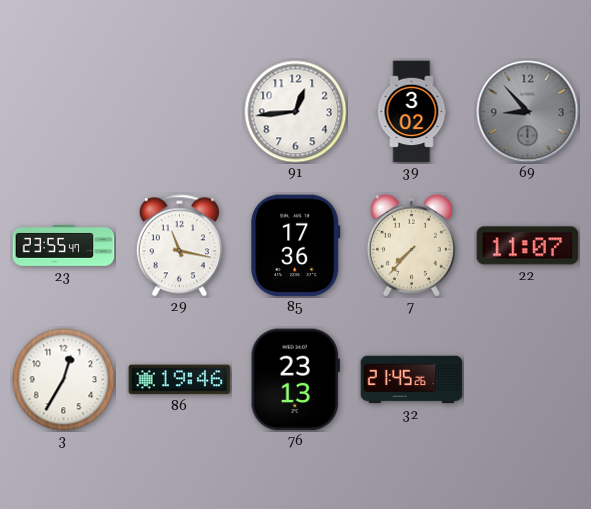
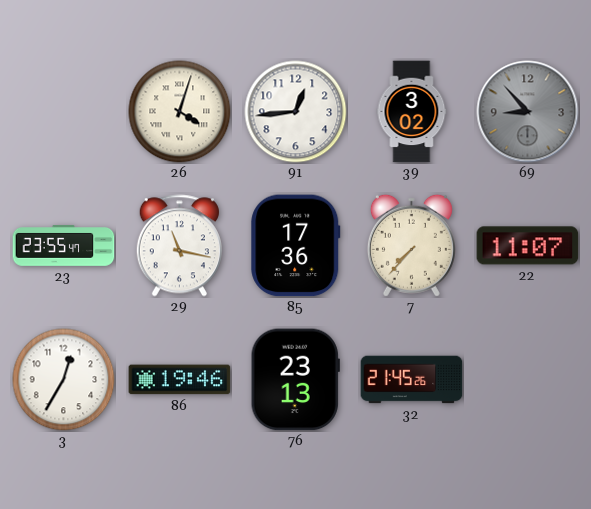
26: none -> 4:03 (180, 112)
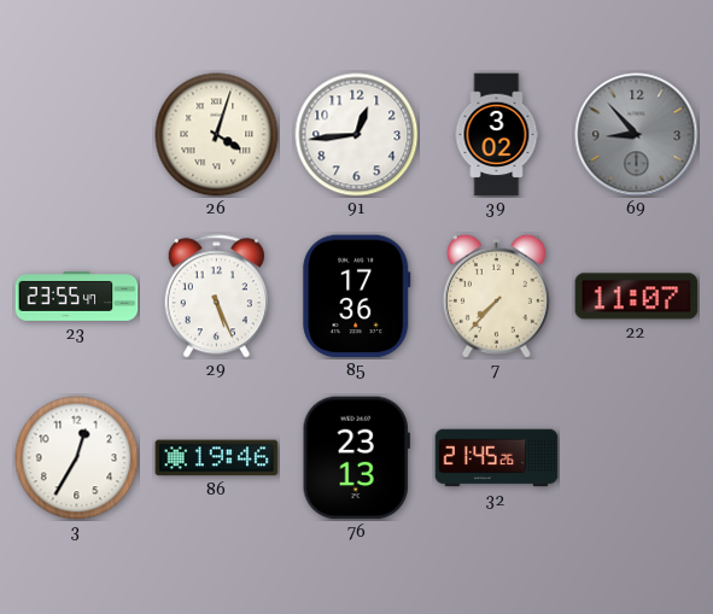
29: 11:17 -> 5:26 (216, 297)
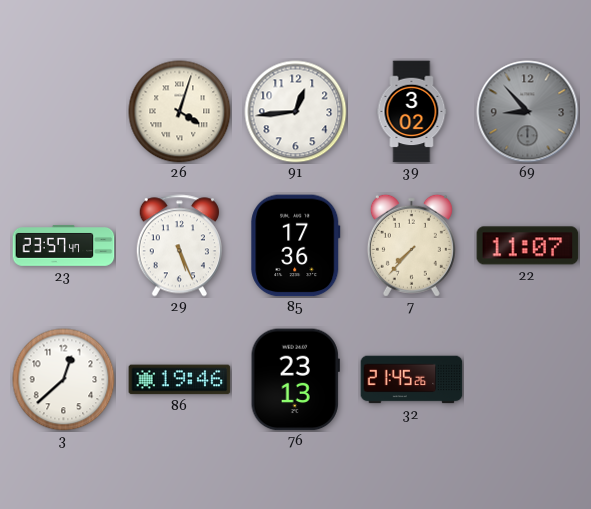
23: 23:55 -> 23:57 (64, 246)
3: 12:35 -> 12:38 (64, 380)
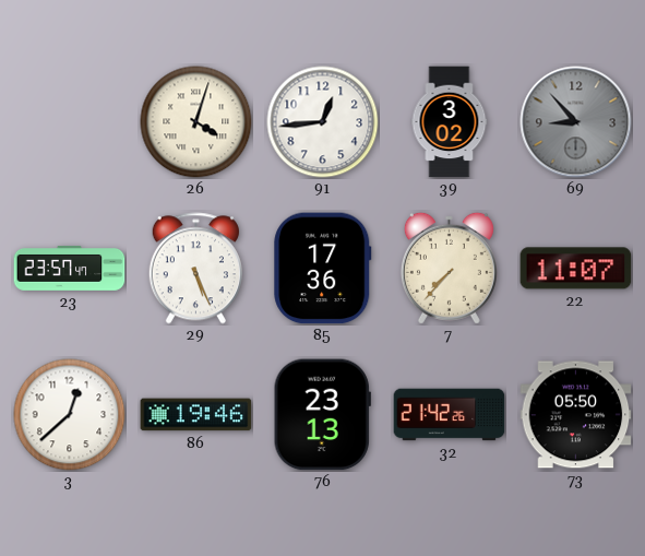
32: 21:45 -> 21:42 (450, 415)
73: none -> 05:50 (576, 415)
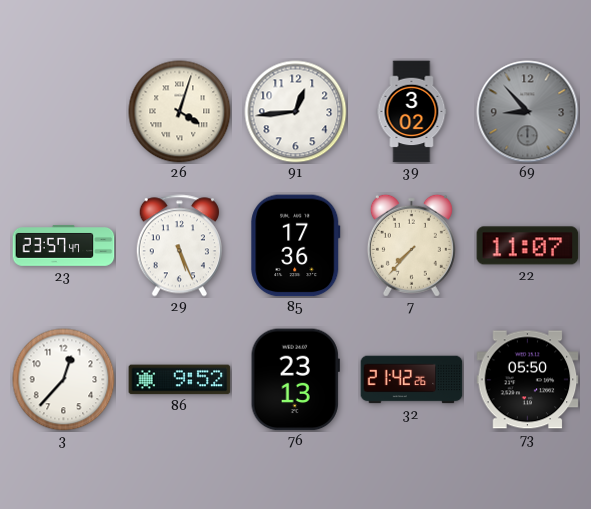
3: 12:38 -> 12:37 (64, 380)
86: 19:46 -> 9:52 (180, 380)
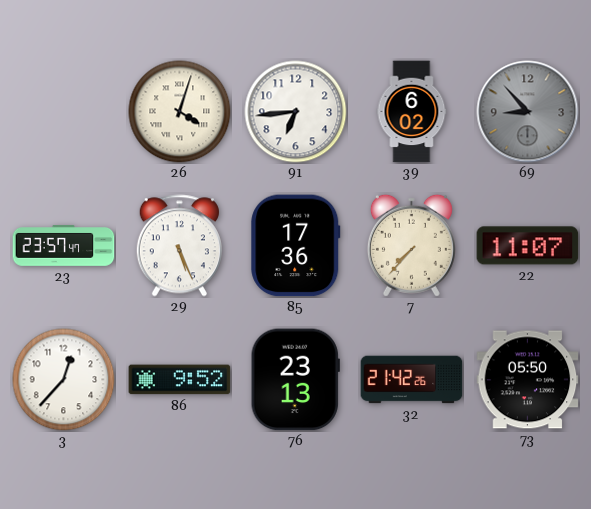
91: 12:44 -> 6:44 (296, 112)
39: 3:02 -> 6:02 (412, 112)
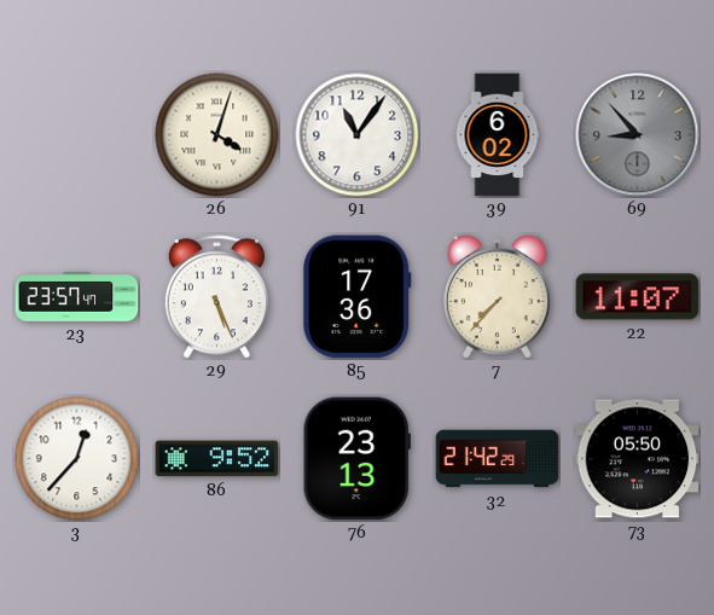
91: 6:44 -> 11:06 (358, 135)
32: 21:42:26 -> 21:42:29 (498, 459)
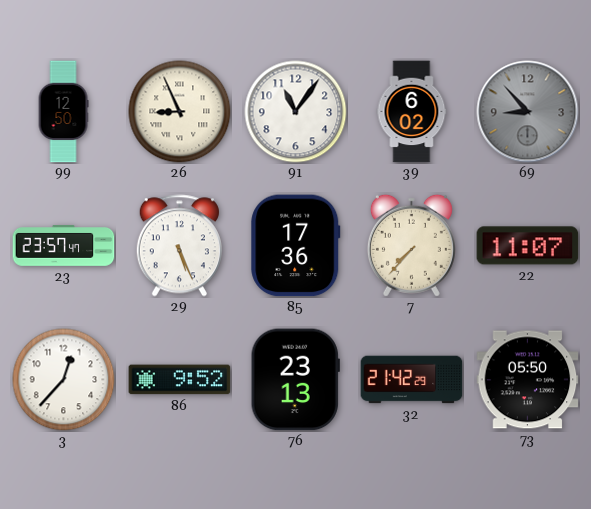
99: none -> 12:50 (63, 112)
26: 4:03 -> 8:56 (180, 112)
